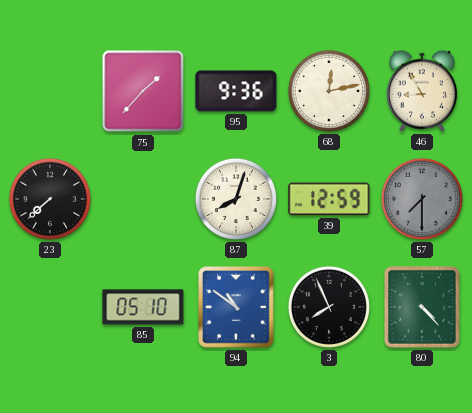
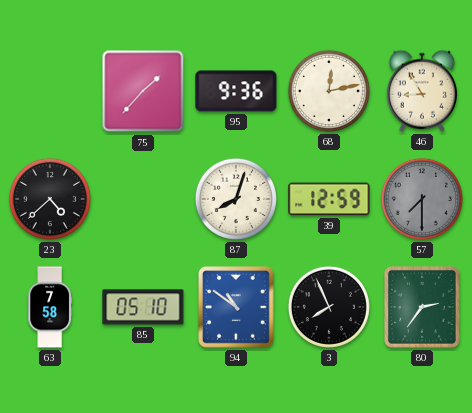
23: 7:38 -> 4:38 (50, 199)
63: none -> 7:58 (49, 307)
80: 4:23 -> 2:36 (423, 307)
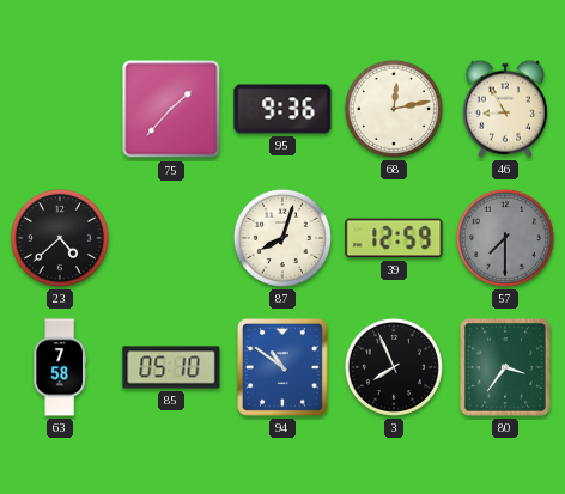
80: 2:36 -> 3:36 (506, 367)
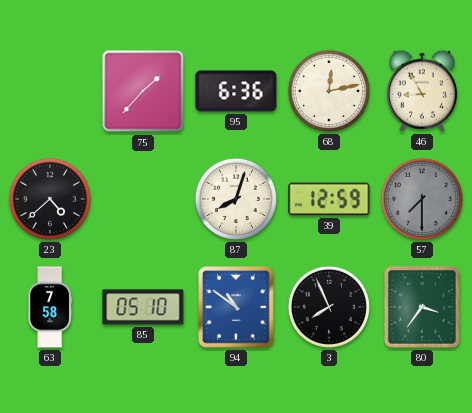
95: 9:36 -> 6:36 (236, 91)
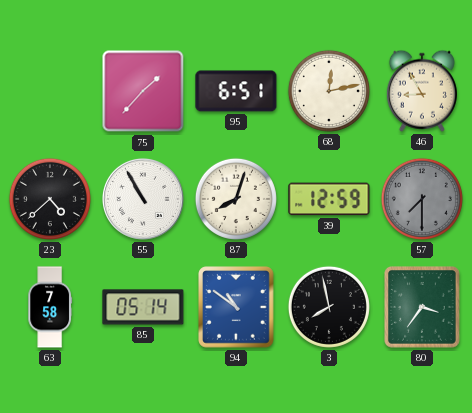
95: 6:36 -> 6:51 (236, 91)
55: none -> 10:55 (143, 199)
85: 05:10 -> 05:14 (143, 307)
3: 7:56 -> 7:58 (329, 307)
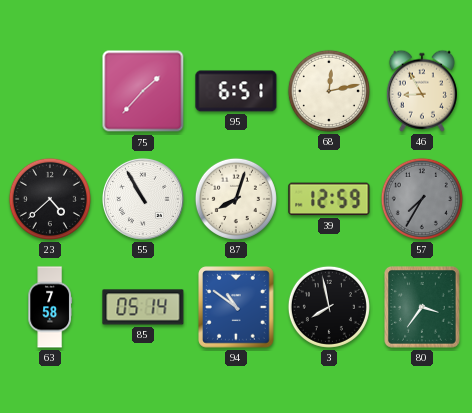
57: 7:30 -> 7:35 (422, 199)
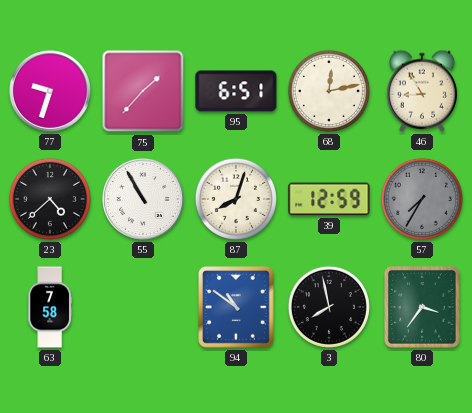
77: none -> 9:33 (50, 91)
85: 05:14 -> none (143, 307)
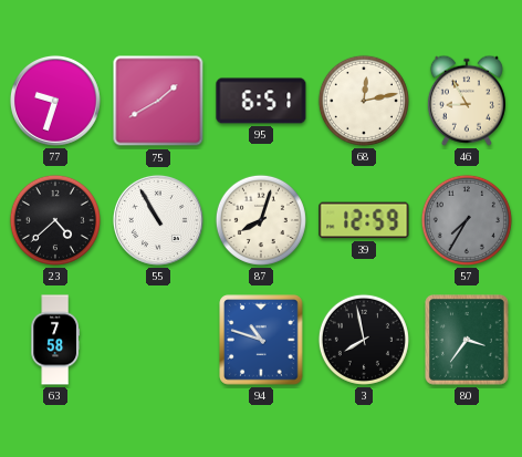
75: 1:37 -> 1:40 (158, 101)
94: 10:51 -> 10:48 (261, 340)
